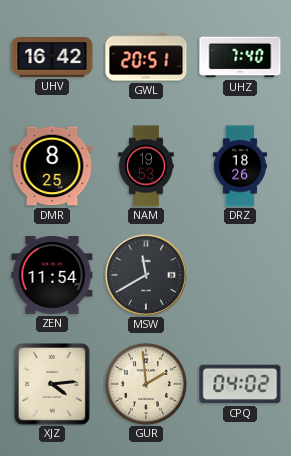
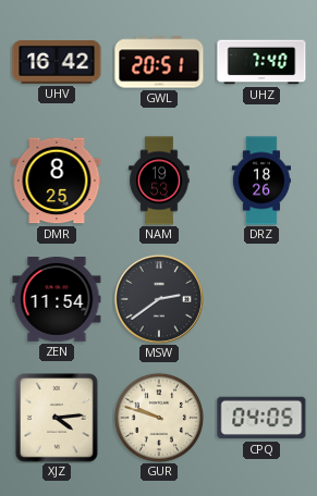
MSW: 11:40 -> 2:39 (159, 299)
GUR: 1:59 -> 9:48 (159, 418)
CPQ: 04:02 -> 04:05 (261, 418)
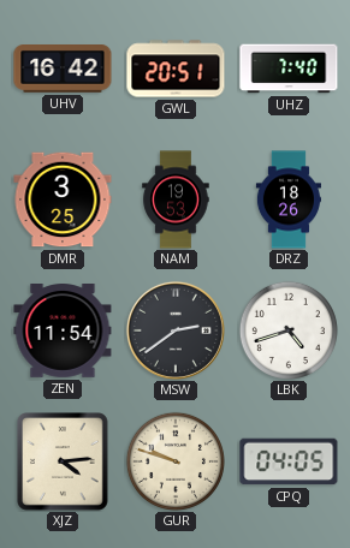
DMR: 8:25 -> 3:25 (63, 199)
LBK: none -> 4:42 (289, 330)
